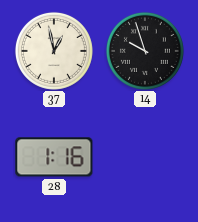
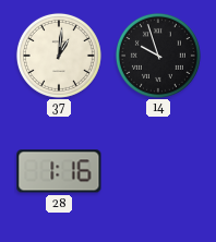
37: 12:58 -> 1:01 (59, 56)
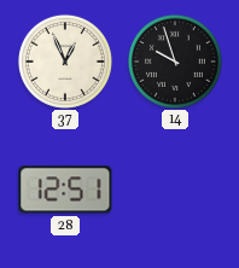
37: 1:01 -> 12:56 (65, 62)
28: 1:16 -> 12:51 (65, 190)
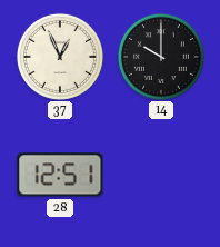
14: 9:57 -> 10:00 (161, 57)
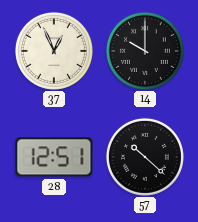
57: none -> 10:22 (145, 157)
